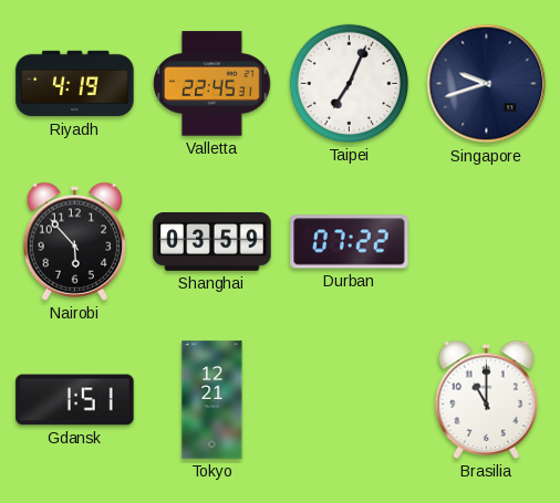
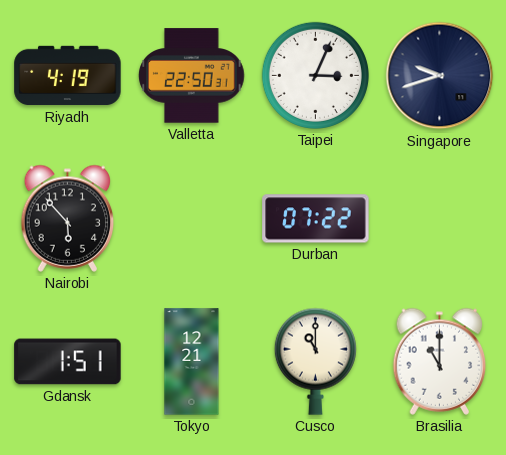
Valletta: 22:45 -> 22:50 (192, 76)
Taipei: 7:04 -> 3:04 (315, 75)
Shanghai: 03:59 -> none (212, 242)
Cusco: none -> 11:00 (315, 361)
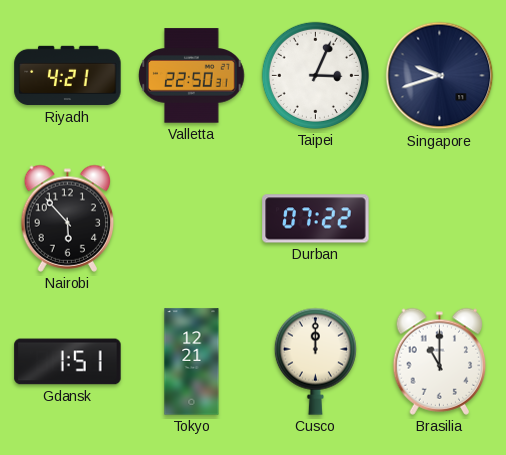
Riyadh: 4:19 -> 4:21 (68, 76)
Cusco: 11:00 -> 12:00 (315, 361)
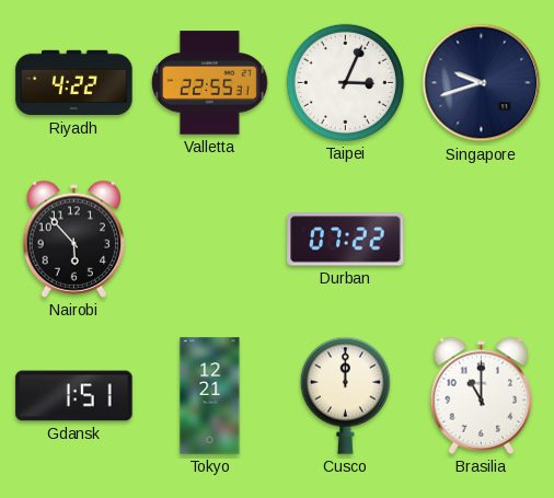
Riyadh: 4:21 -> 4:22 (74, 83)
Valletta: 22:50 -> 22:55 (210, 83)
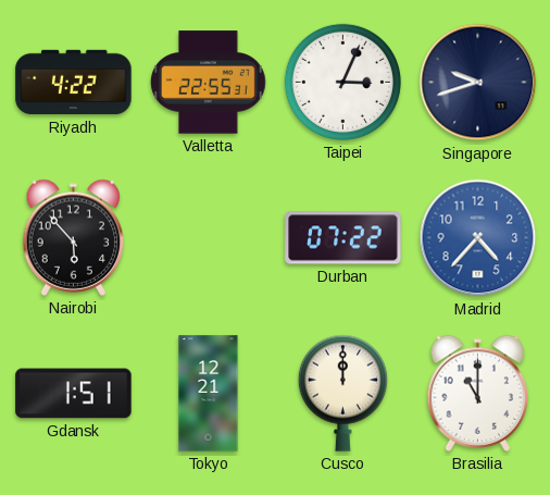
Madrid: none -> 4:37 (478, 238)
